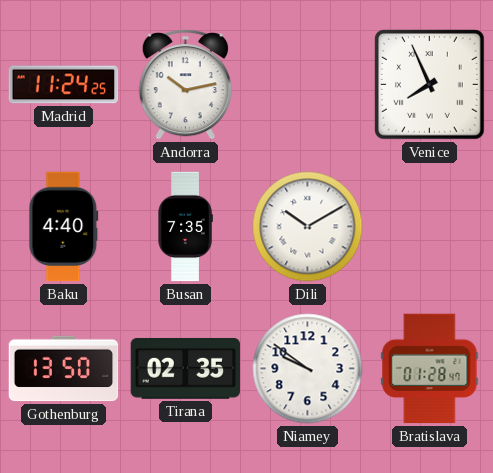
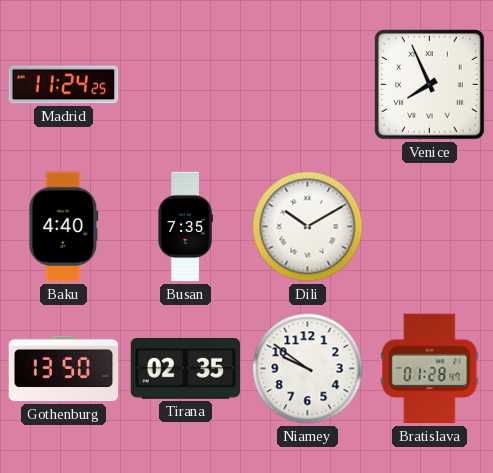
Andorra: 10:13 -> none (185, 85)
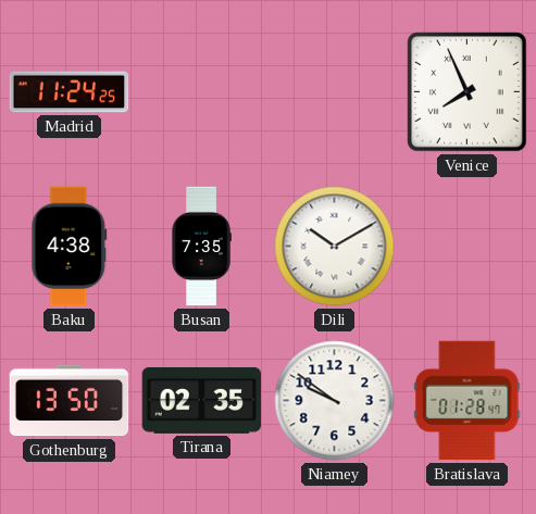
Baku: 4:40 -> 4:38 (70, 247)
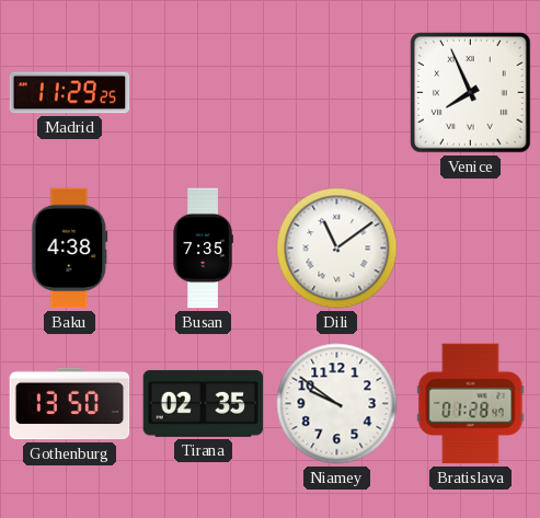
Madrid: 11:24 -> 11:29 (70, 93)
Dili: 10:10 -> 11:09 (337, 249)
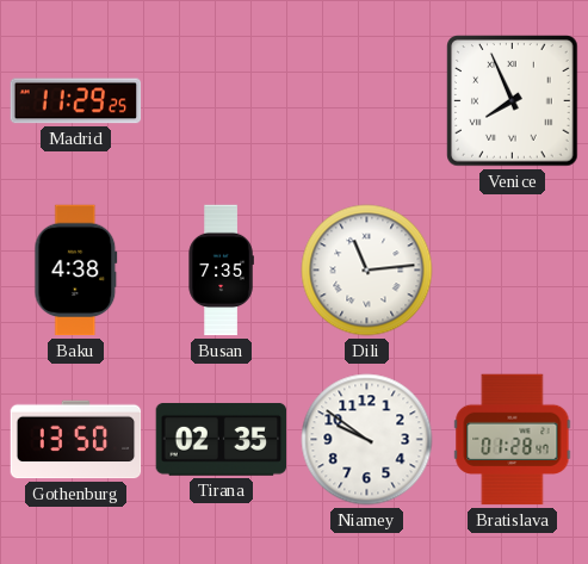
Dili: 11:09 -> 11:14 (367, 271)
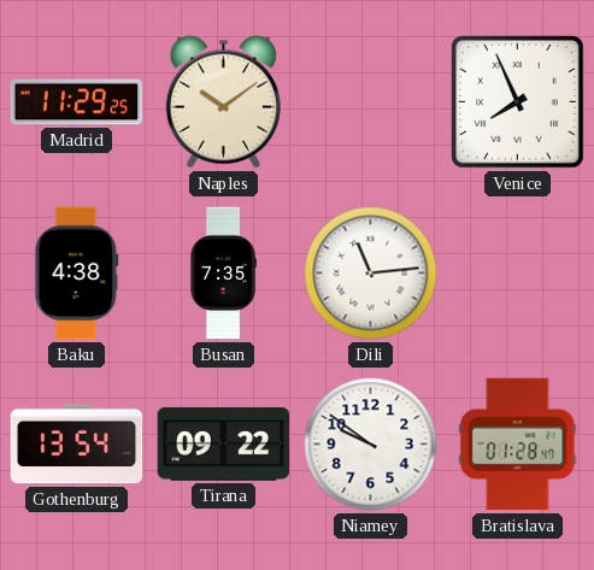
Naples: none -> 10:09 (223, 102)
Gothenburg: 13:50 -> 13:54 (77, 445)
Tirana: 02:35 -> 09:22 (224, 445)
